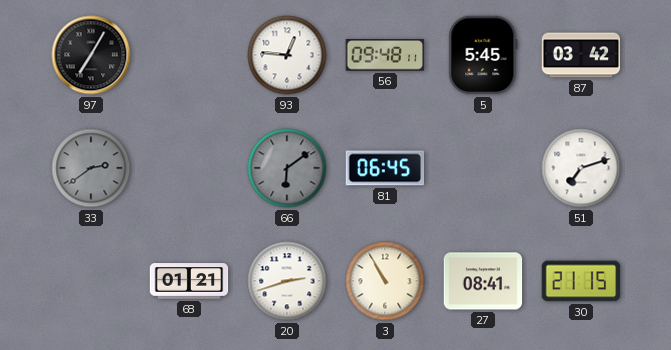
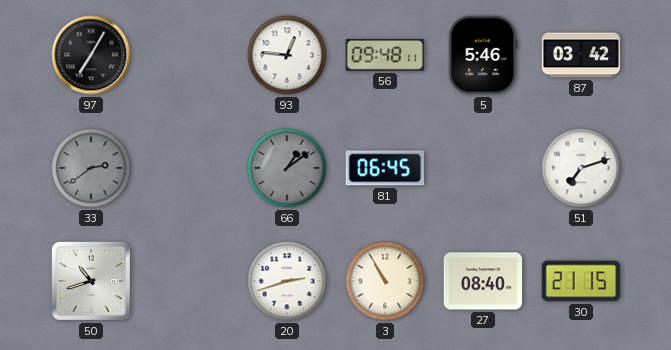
5: 5:45 -> 5:46 (483, 55)
66: 6:09 -> 1:09 (287, 168)
50: none -> 10:42 (91, 281)
68: 01:21 -> none (189, 281)
27: 08:41 -> 08:40 (483, 281)
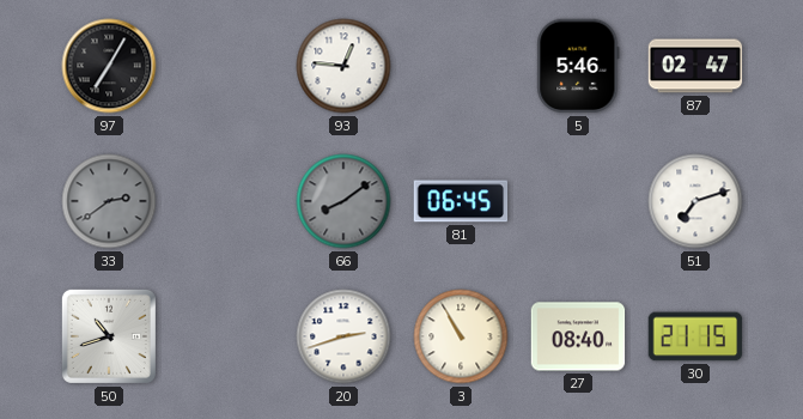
56: 09:48 -> none (385, 56)
87: 03:42 -> 02:47 (695, 66)
66: 1:09 -> 8:09 (343, 201)
